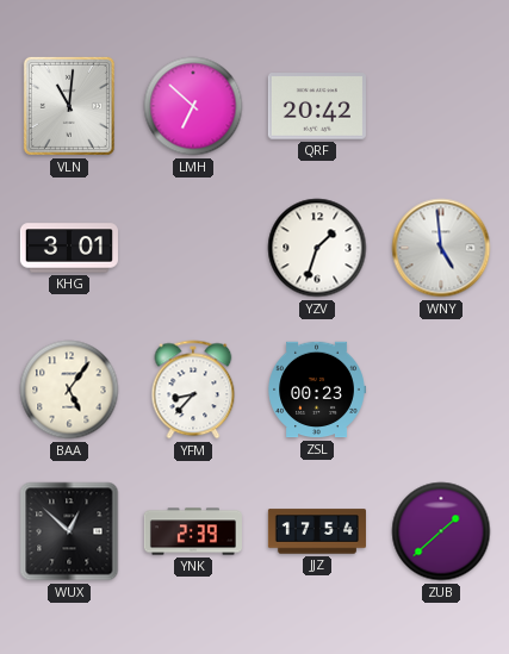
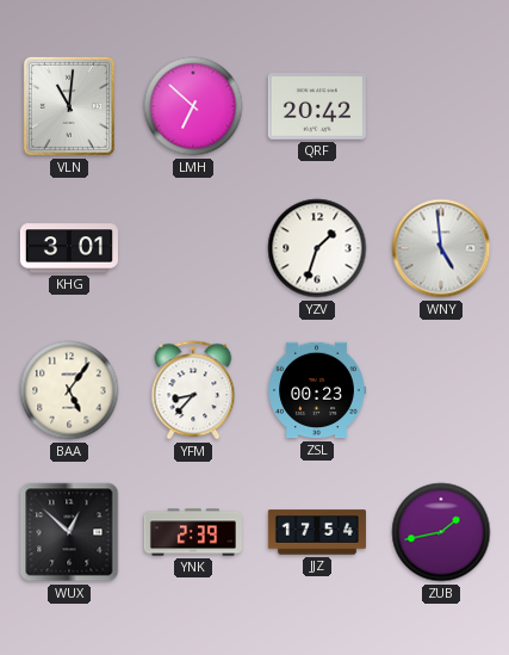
ZUB: 1:38 -> 1:43 (441, 532)
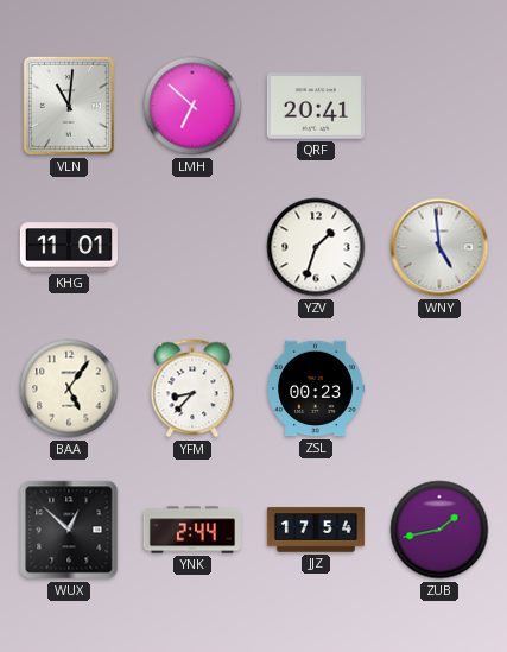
QRF: 20:42 -> 20:41 (316, 106)
KHG: 3:01 -> 11:01 (69, 247)
YNK: 2:39 -> 2:44 (192, 530)
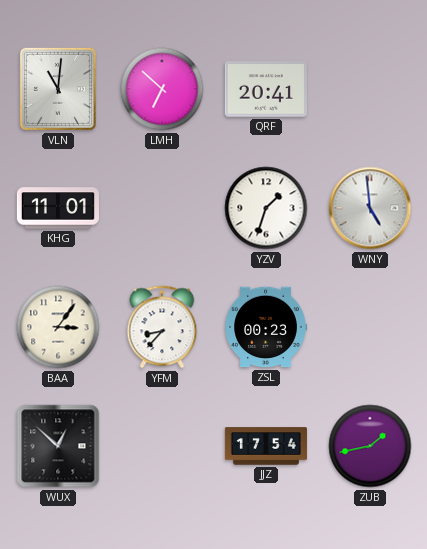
BAA: 5:06 -> 3:06 (58, 327)
YNK: 2:44 -> none (192, 530)
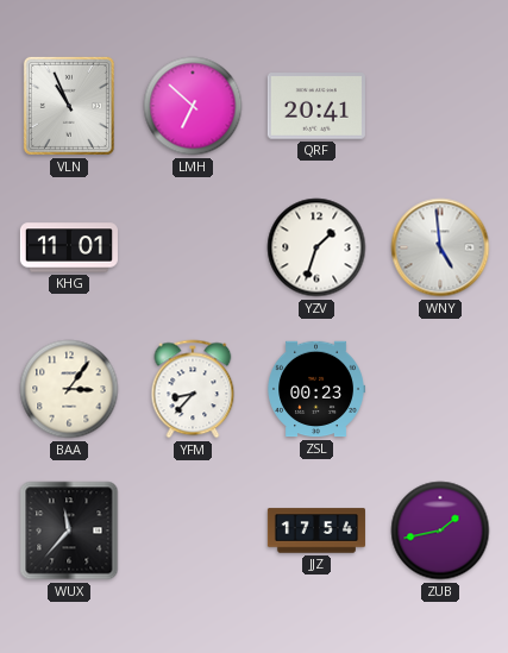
VLN: 11:01 -> 10:56 (69, 106)
WUX: 12:52 -> 11:37 (69, 530)
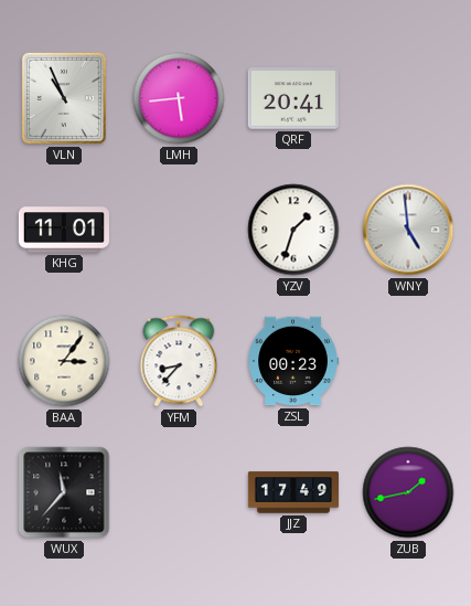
LMH: 6:52 -> 5:44 (179, 98)
JJZ: 17:54 -> 17:49 (293, 492)
